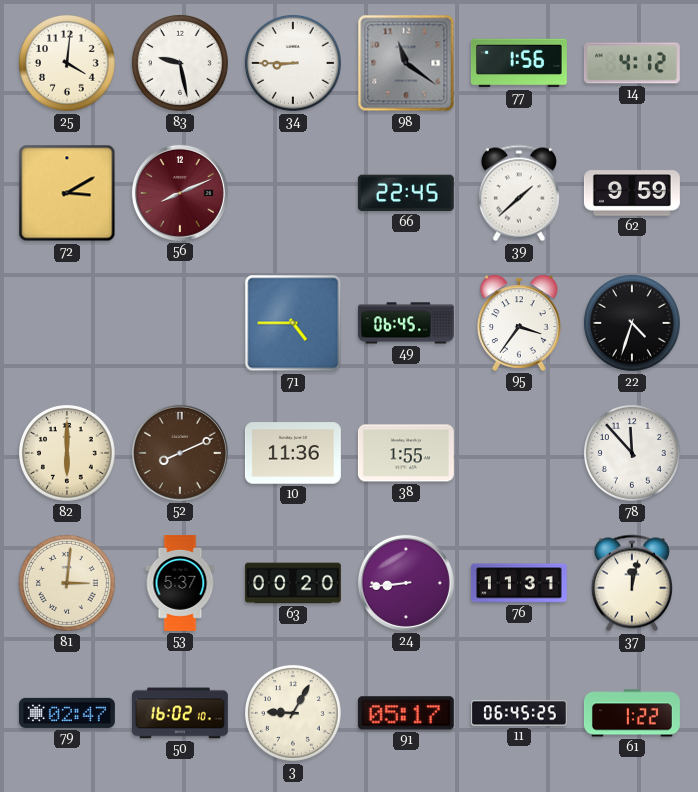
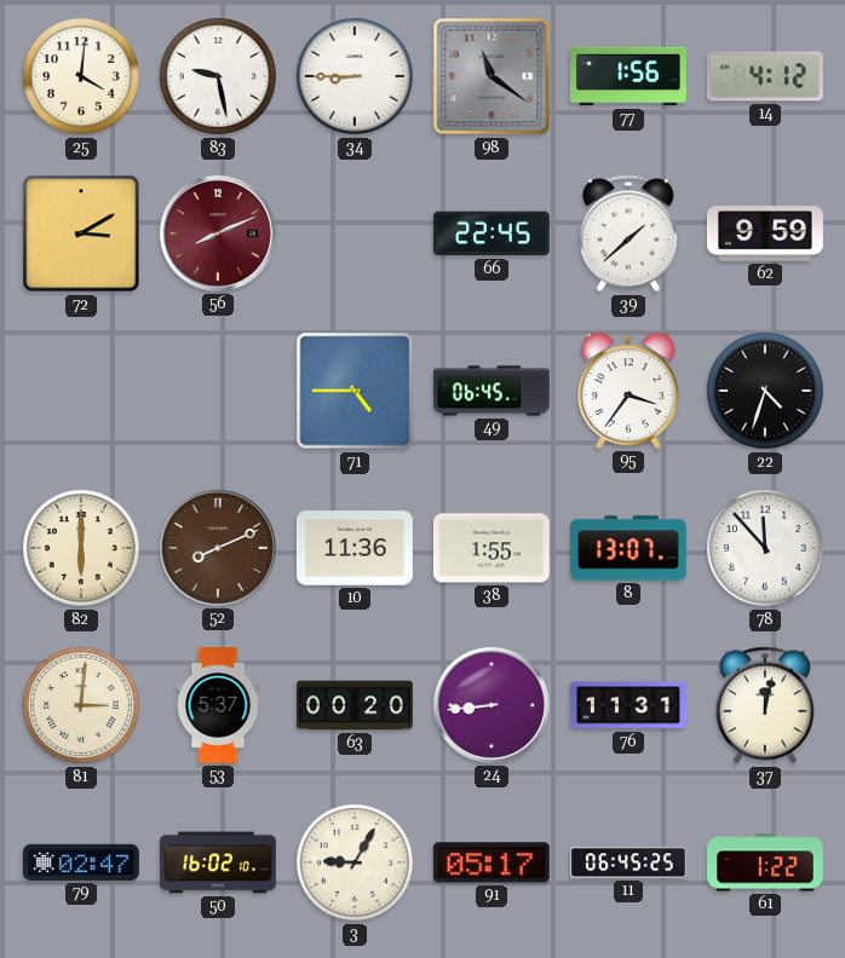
8: none -> 13:07 (628, 548)
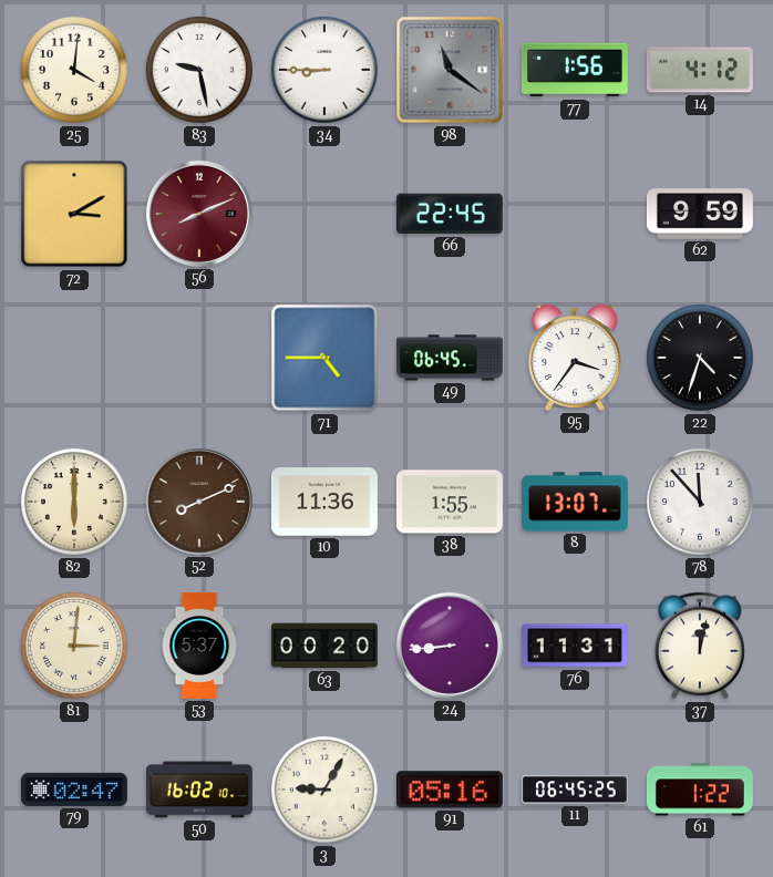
39: 1:38 -> none (628, 233)
91: 05:17 -> 05:16 (450, 790)
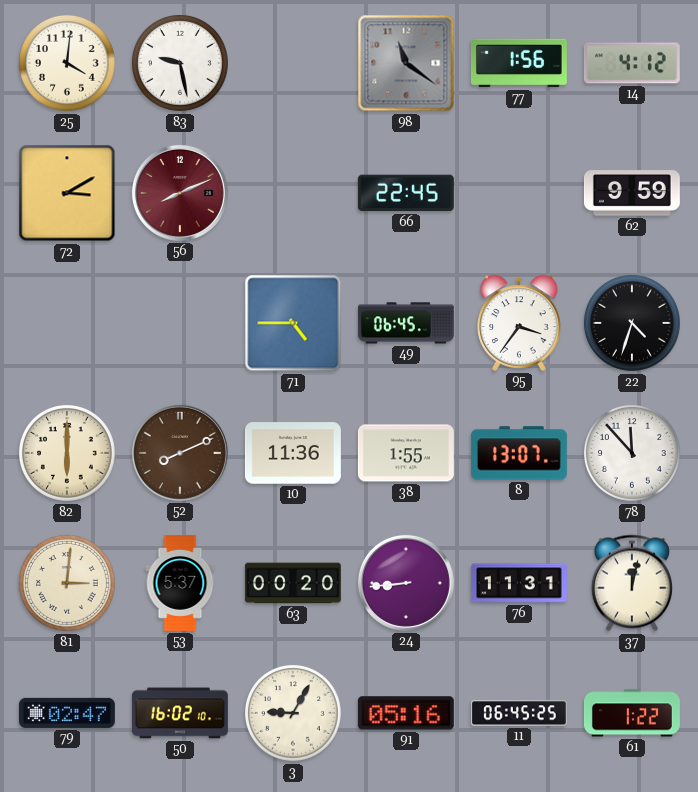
34: 8:45 -> none (324, 70)
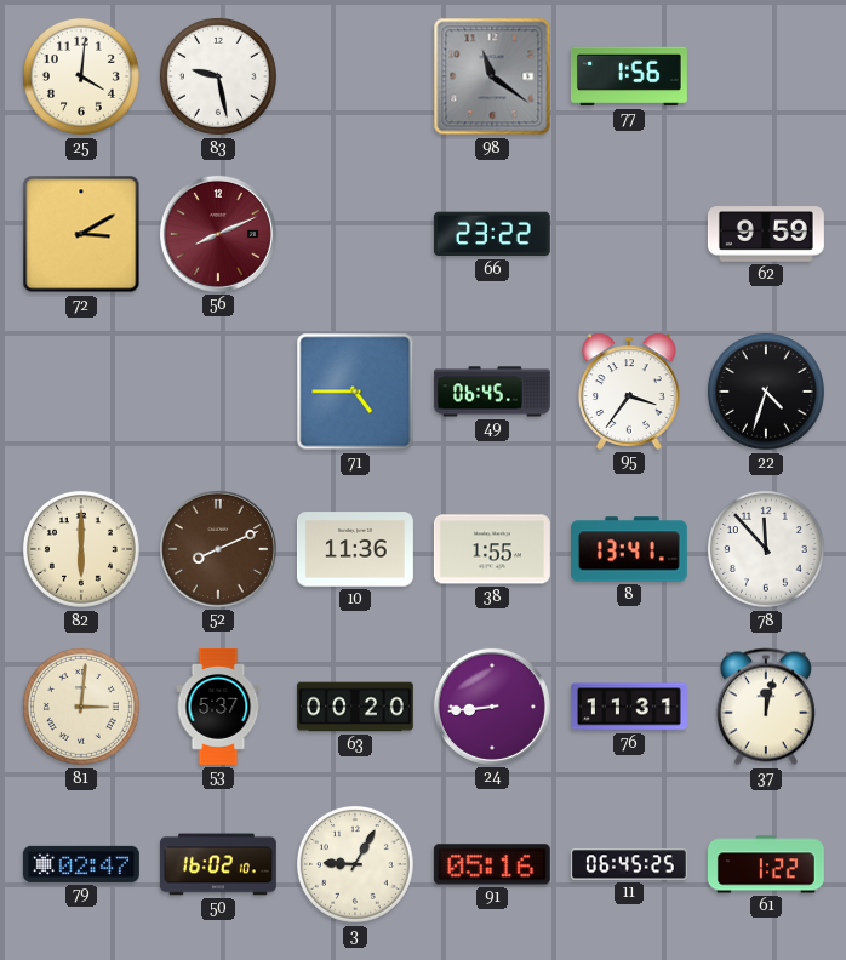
14: 4:12 -> none (632, 63)
66: 22:45 -> 23:22 (492, 234)
8: 13:07 -> 13:41 (629, 549)
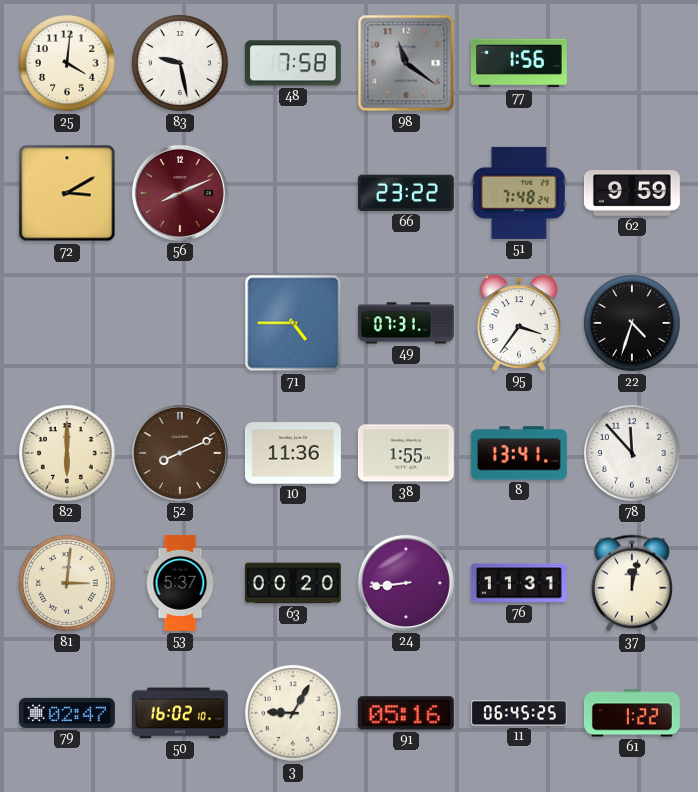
48: none -> 7:58 (293, 63)
51: none -> 7:48 (519, 193)
49: 06:45 -> 07:31 (406, 323)
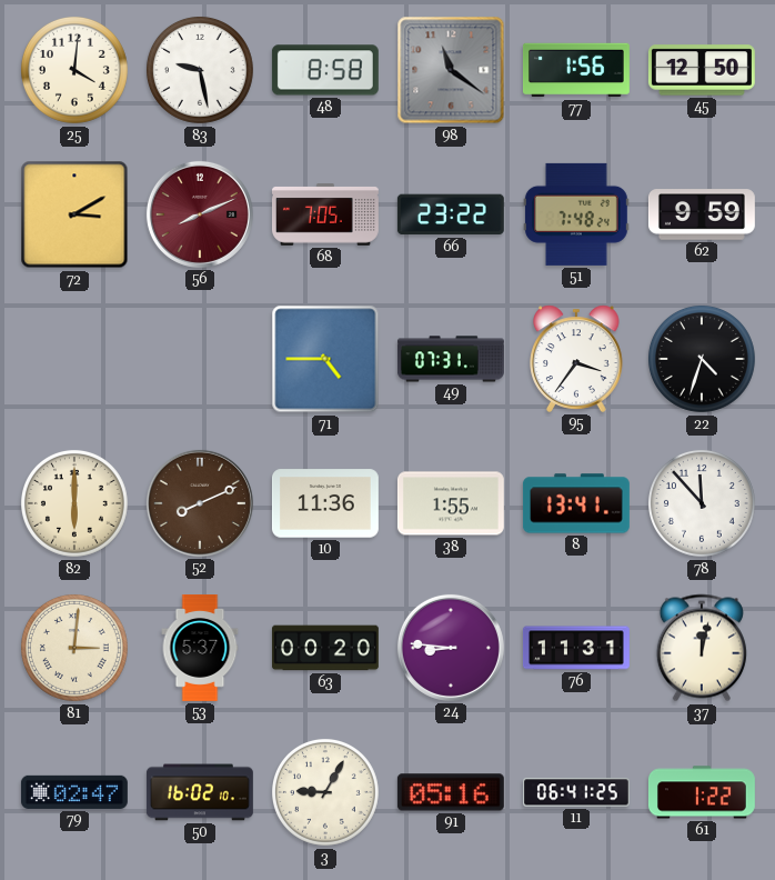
48: 7:58 -> 8:58 (325, 70)
45: none -> 12:50 (702, 70)
68: none -> 7:05 (325, 216)
24: 8:44 -> 8:46 (451, 648)
11: 06:45 -> 06:41 (577, 792)
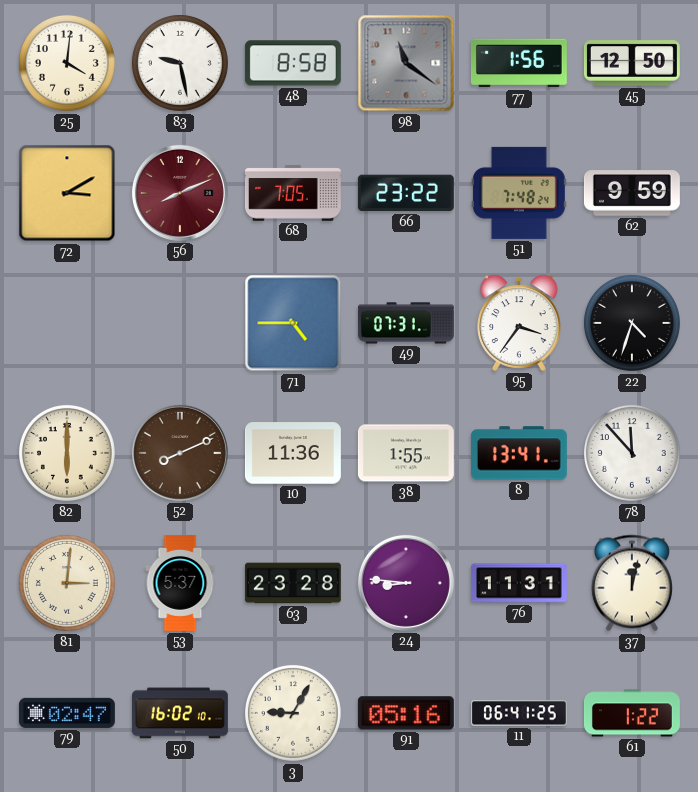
63: 00:20 -> 23:28 (293, 583)
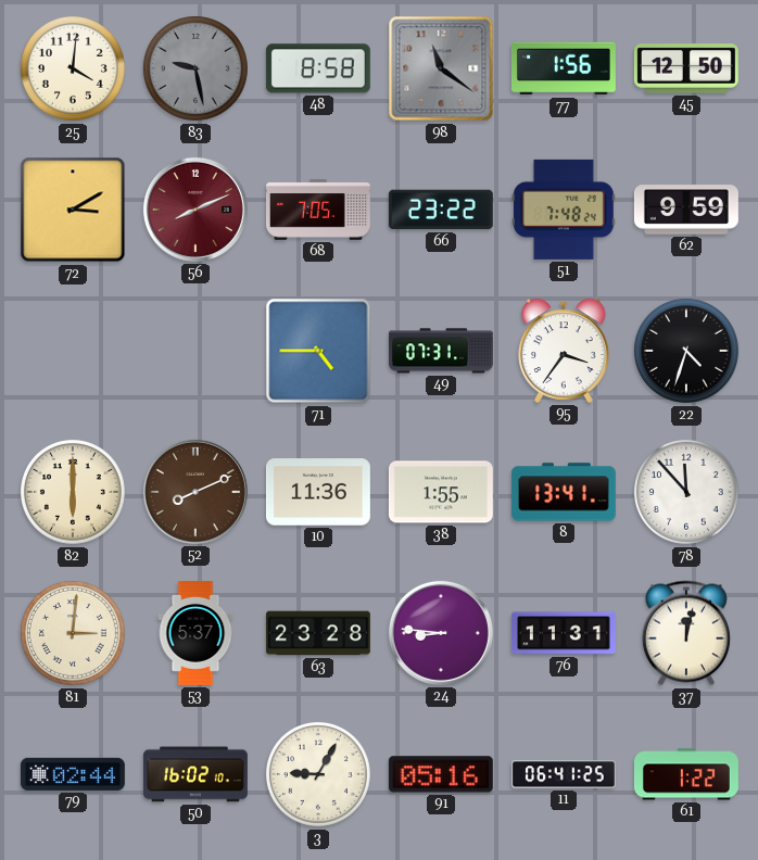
83 dial: white -> grey (195, 68)
79: 02:47 -> 02:44 (73, 774)
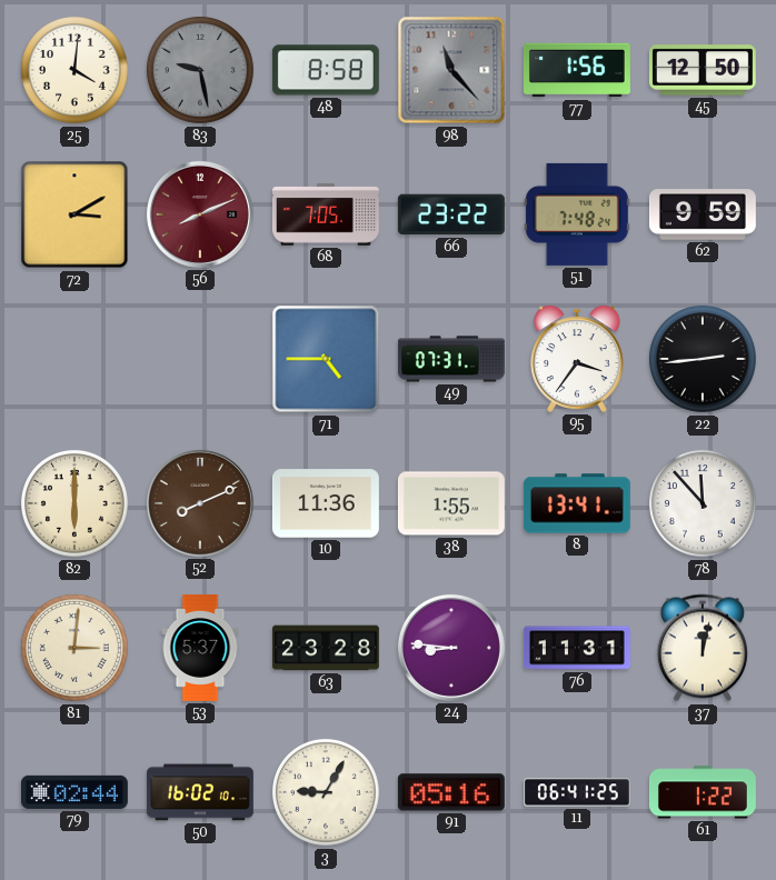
98: 11:21 -> 11:23 (451, 70)
22: 4:33 -> 2:44 (703, 359)
